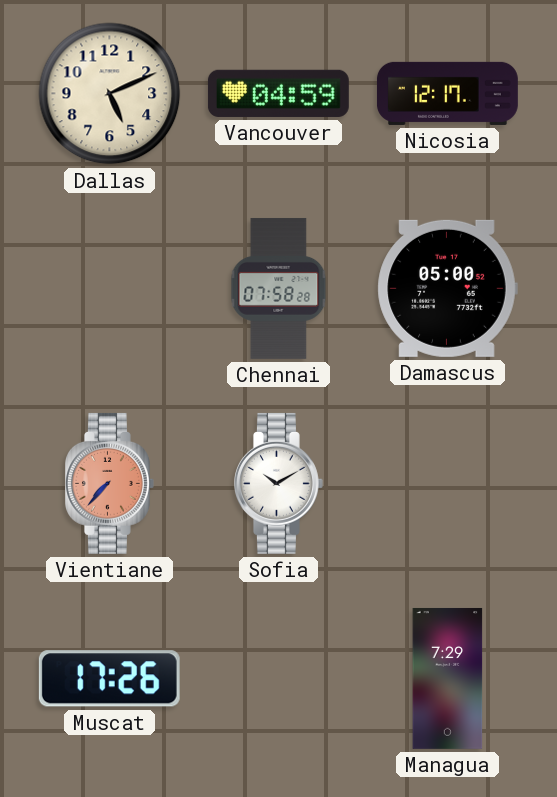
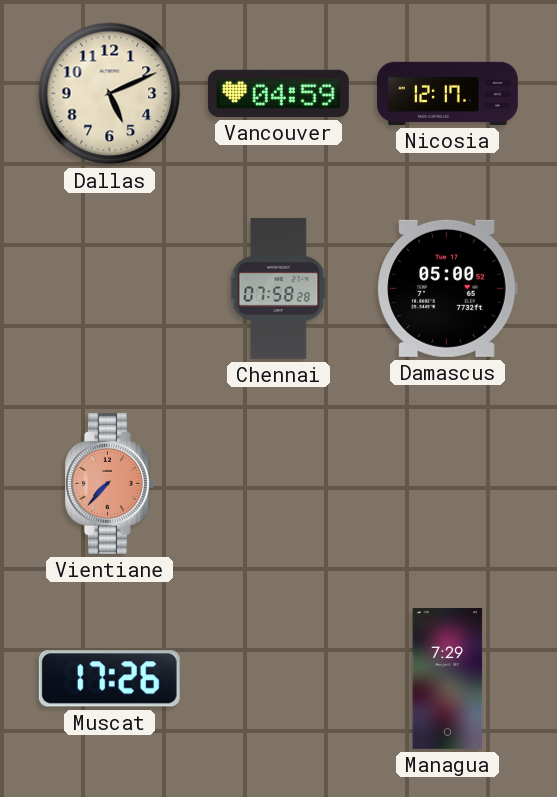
Sofia: 10:10 -> none (279, 483)
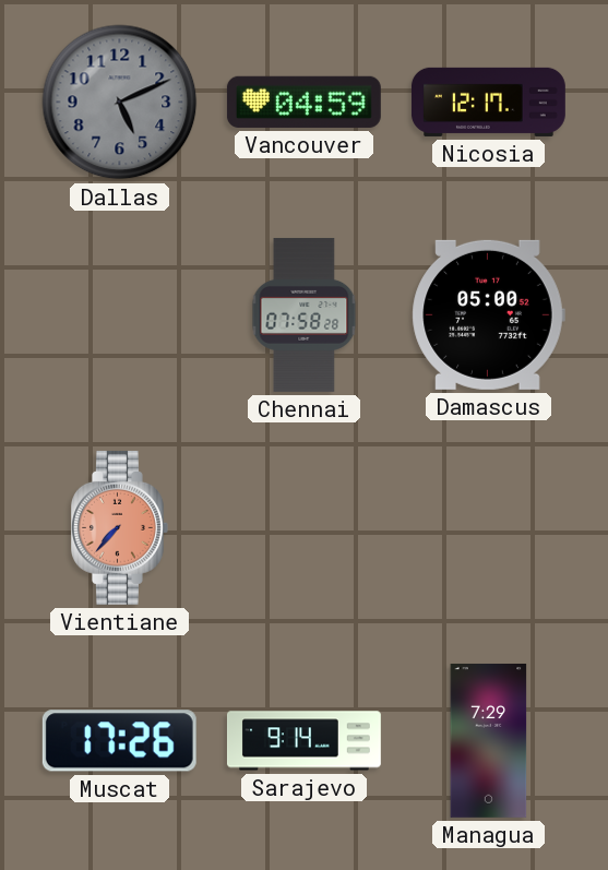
Dallas dial: cream -> grey (120, 103)
Sarajevo: none -> 9:14 (303, 741)
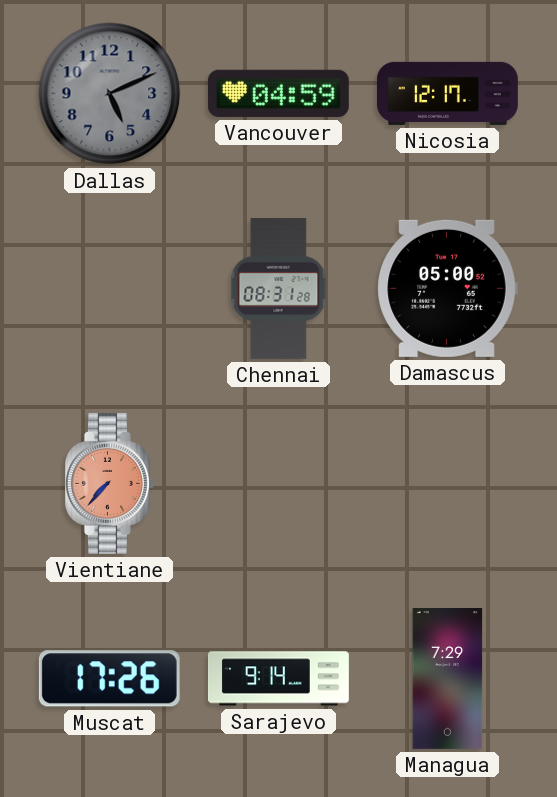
Chennai: 07:58 -> 08:31 (279, 288)
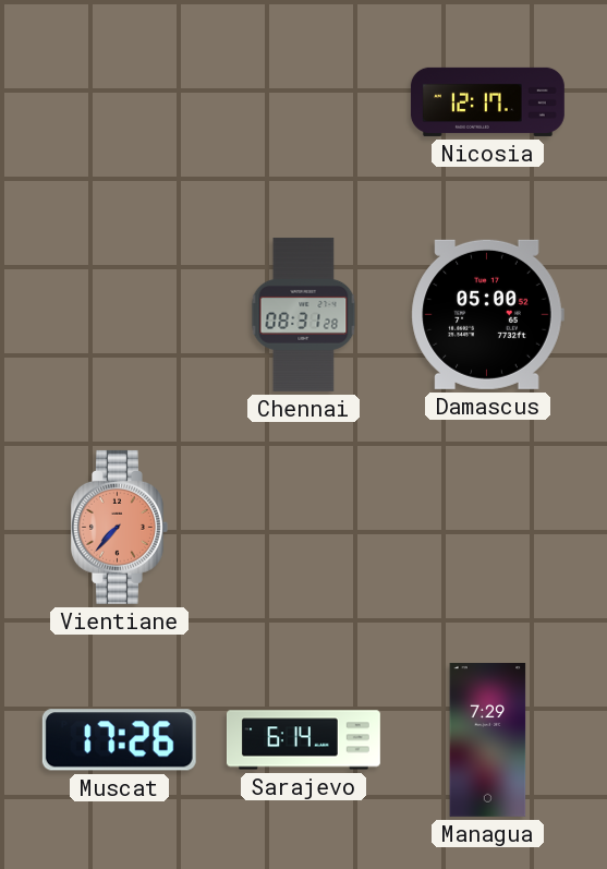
Dallas: 5:11 -> none (110, 94)
Vancouver: 04:59 -> none (278, 93)
Sarajevo: 9:14 -> 6:14 (303, 740)
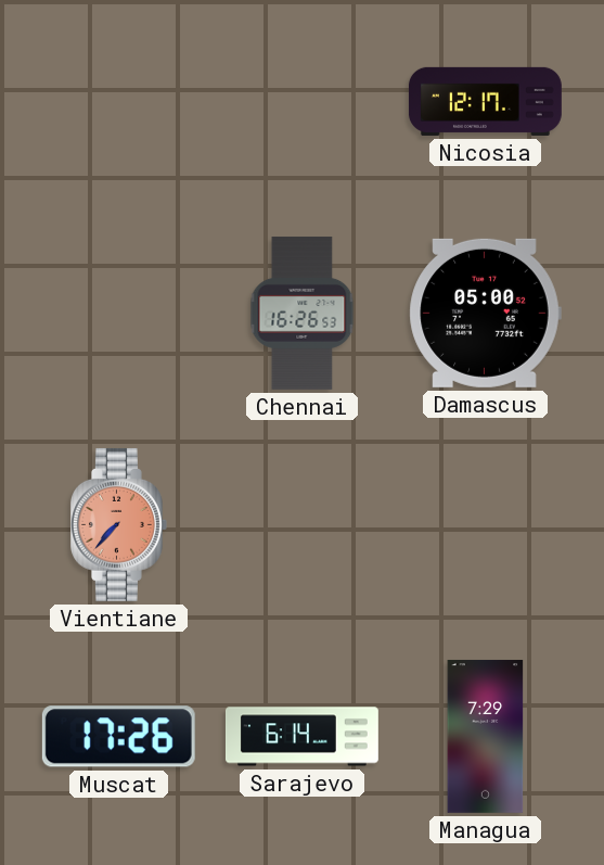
Chennai: 08:31 -> 16:26 (303, 313)
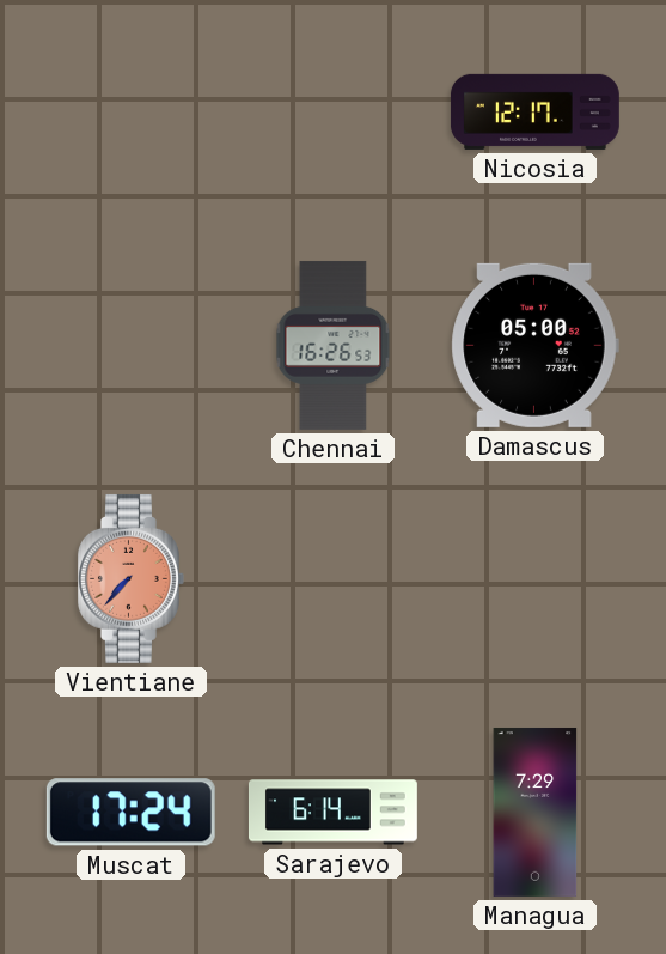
Muscat: 17:26 -> 17:24 (130, 813)
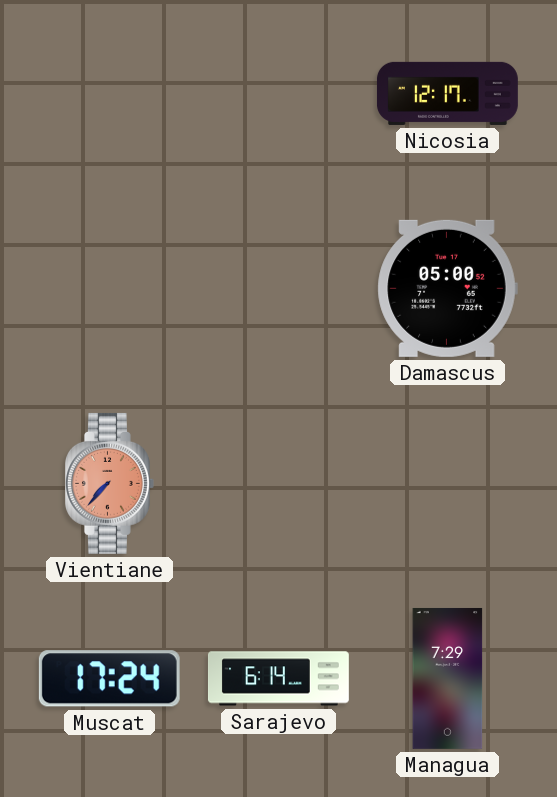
Chennai: 16:26 -> none (334, 345)
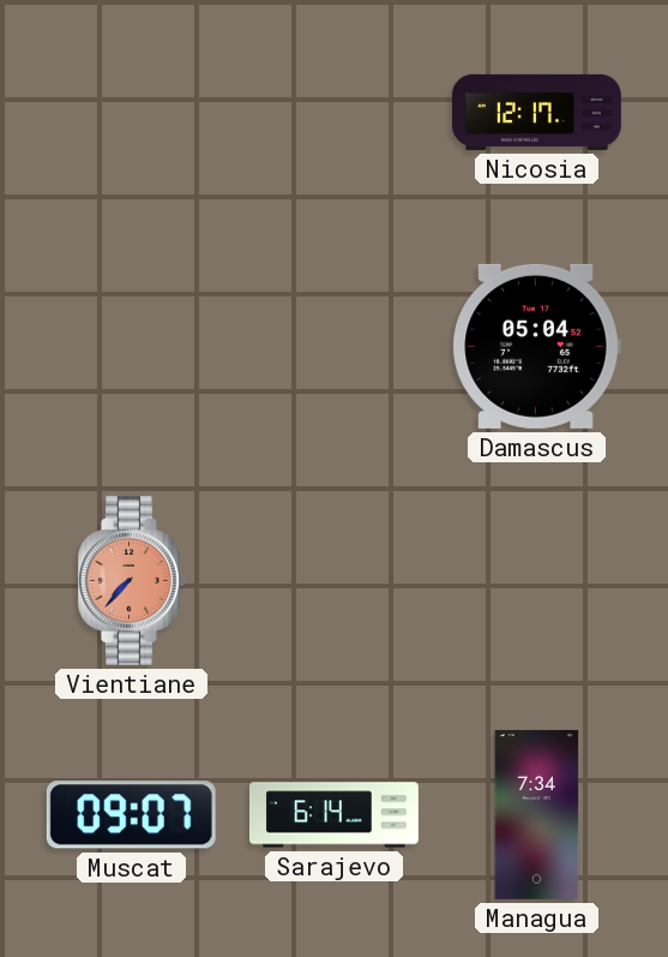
Damascus: 05:00 -> 05:04 (536, 346)
Muscat: 17:24 -> 09:07 (131, 815)
Managua: 7:29 -> 7:34 (537, 814)
